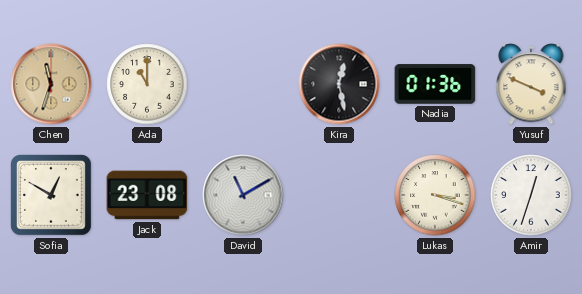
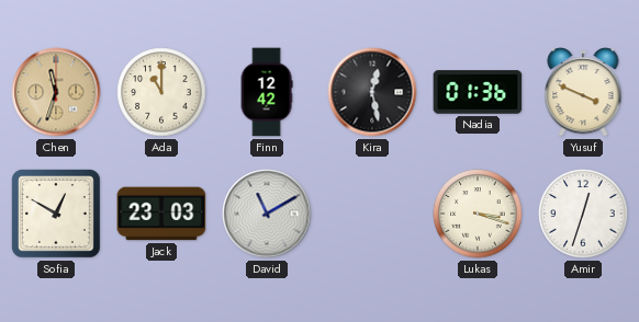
Finn: none -> 12:42 (267, 92)
Jack: 23:08 -> 23:03 (161, 214)
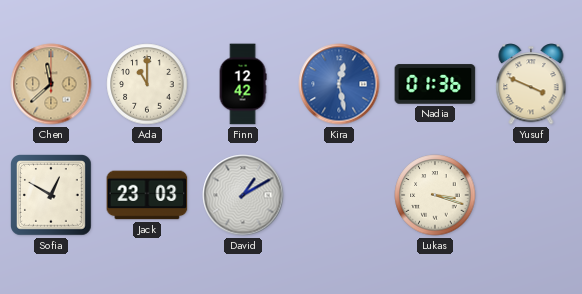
Chen: 11:33 -> 11:38 (51, 84)
Kira dial: black -> blue (339, 84)
David: 11:10 -> 1:10 (243, 195)
Amir: 12:33 -> none (583, 214)
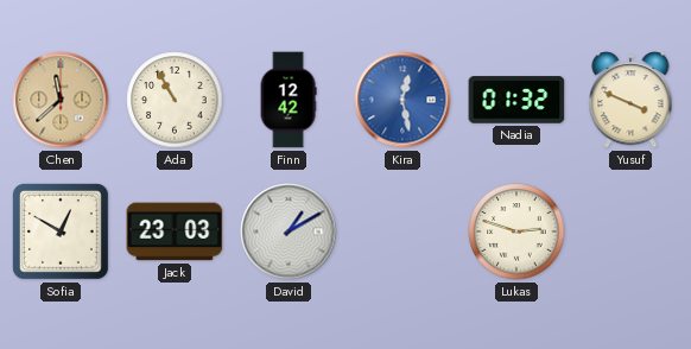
Ada: 11:00 -> 10:55 (175, 100)
Nadia: 01:36 -> 01:32 (516, 100)
Lukas: 3:18 -> 2:48 (516, 231)
